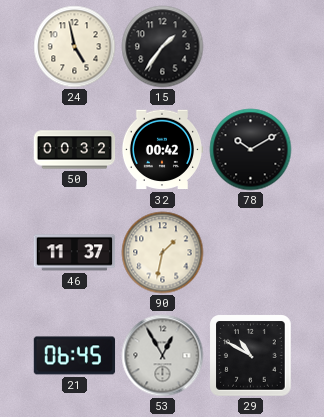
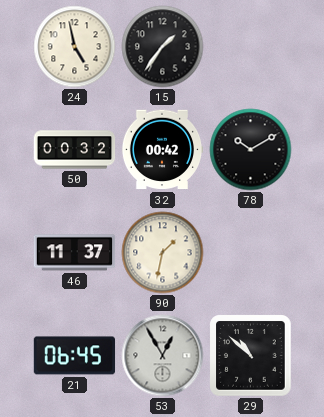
29: 10:50 -> 10:52 (251, 356)
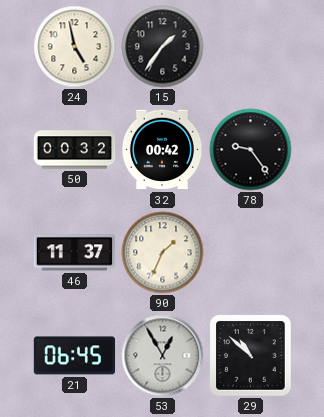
78: 10:10 -> 9:24 (251, 150)
90: 1:32 -> 1:34 (163, 253)
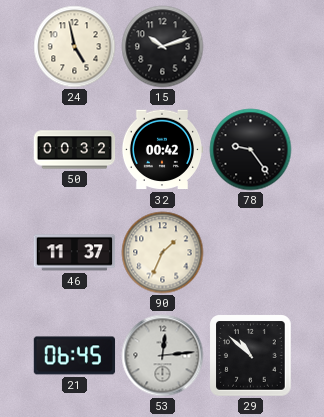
15: 1:36 -> 10:12 (163, 47)
53: 12:55 -> 12:14 (163, 356)
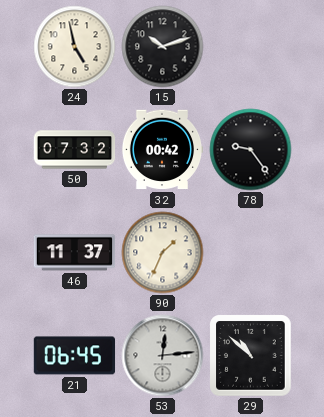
50: 00:32 -> 07:32 (75, 150)
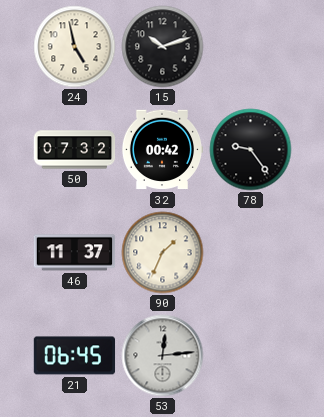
29: 10:52 -> none (251, 356)
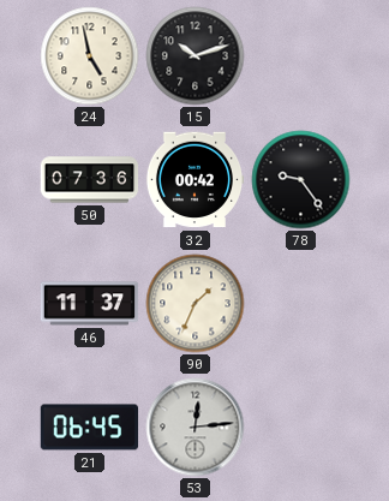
50: 07:32 -> 07:36 (90, 180)
